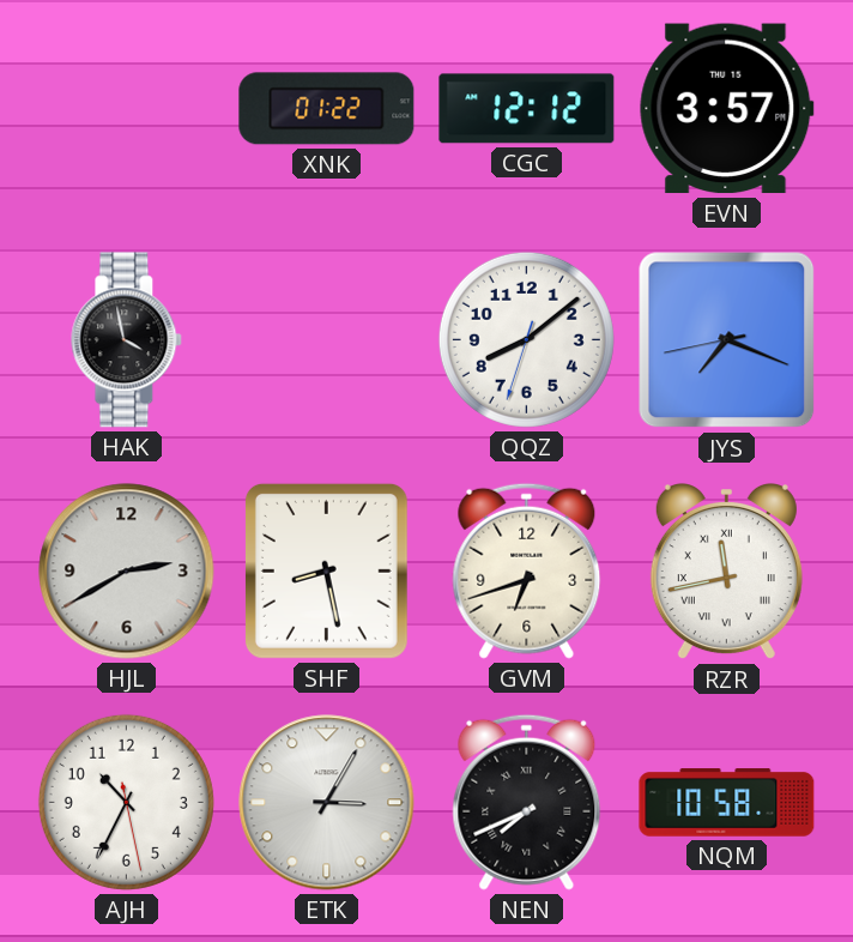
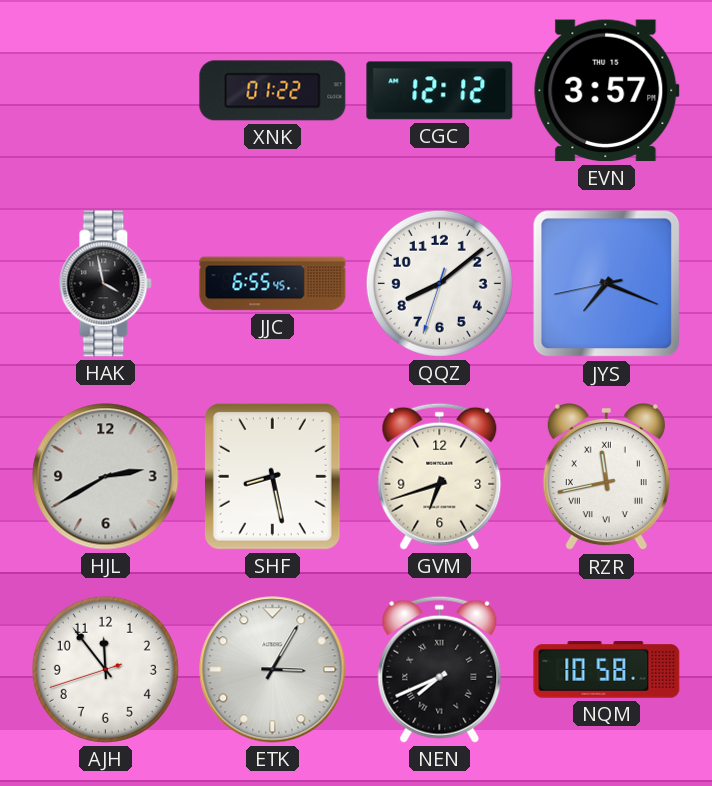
JJC: none -> 6:55 (273, 284)
AJH: 10:34 -> 11:53 (105, 669)
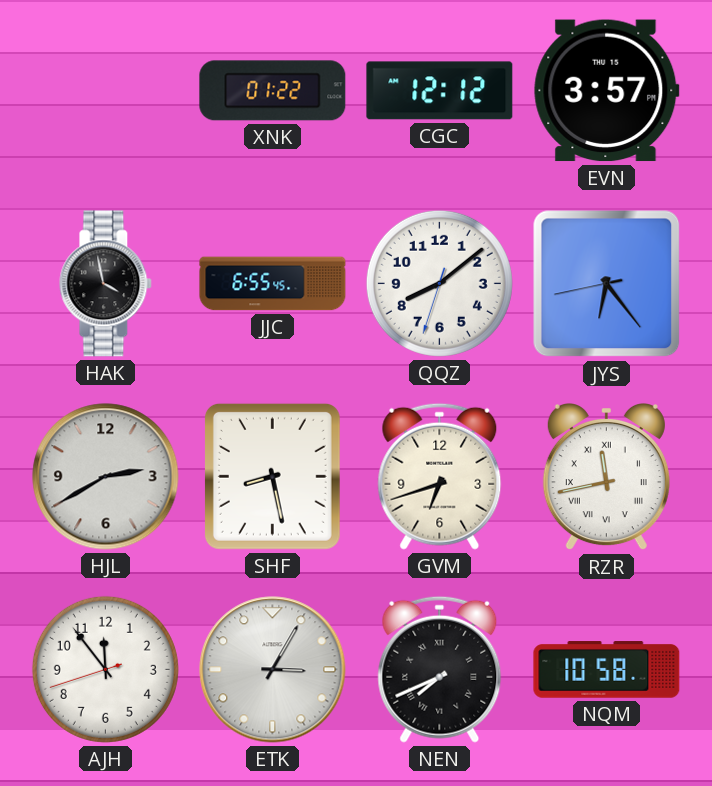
JYS: 7:18 -> 6:23 (607, 284)
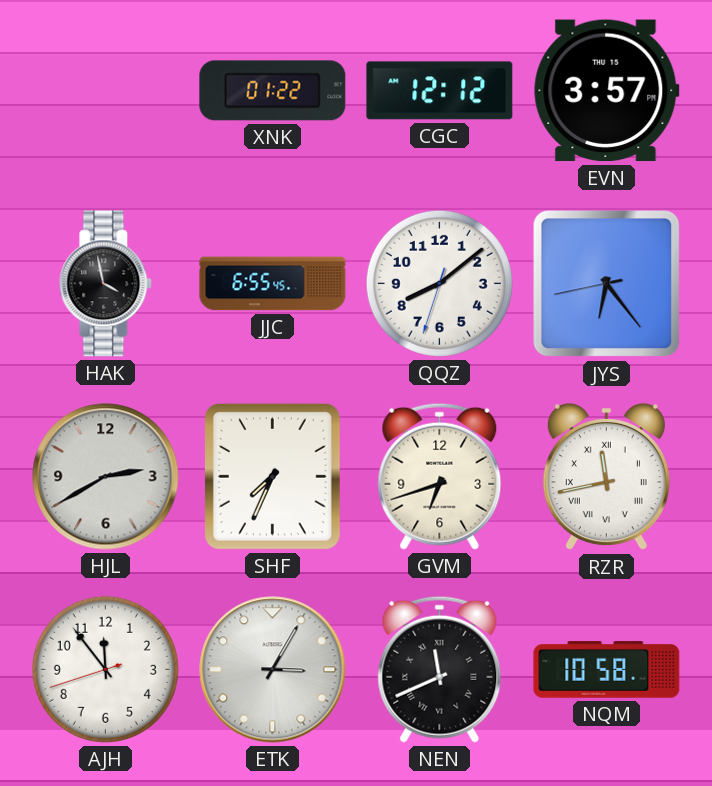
SHF: 8:28 -> 7:34 (272, 476)
NEN: 7:41 -> 11:41 (440, 669)
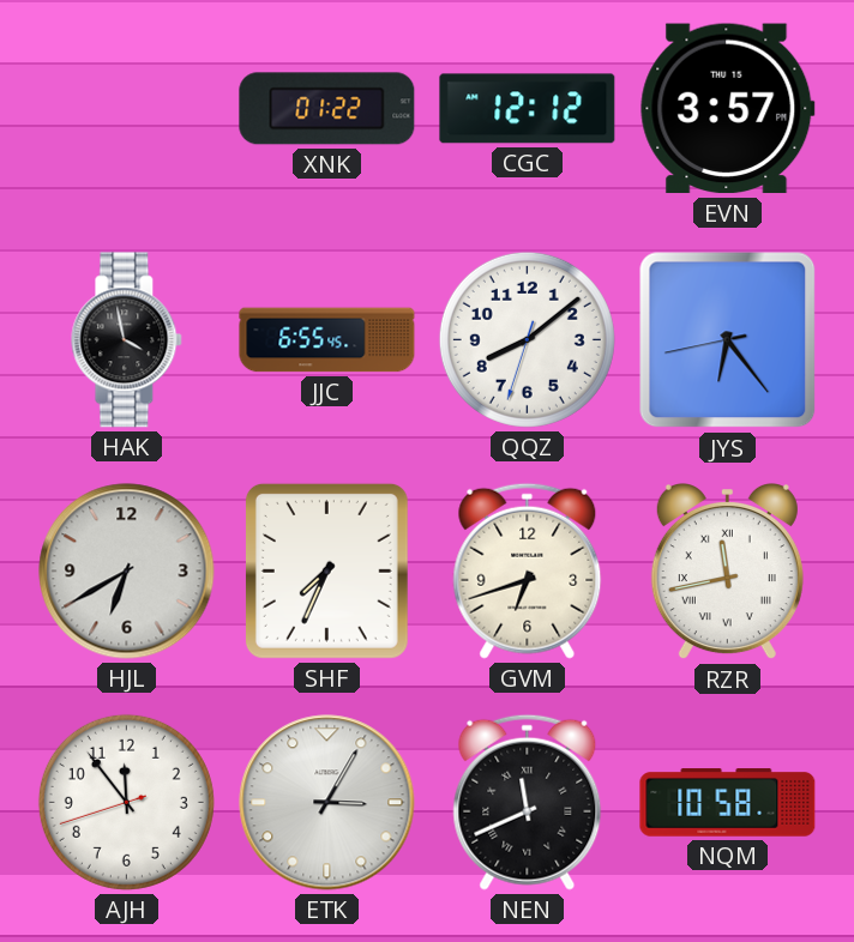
HJL: 2:40 -> 6:40 (127, 572)
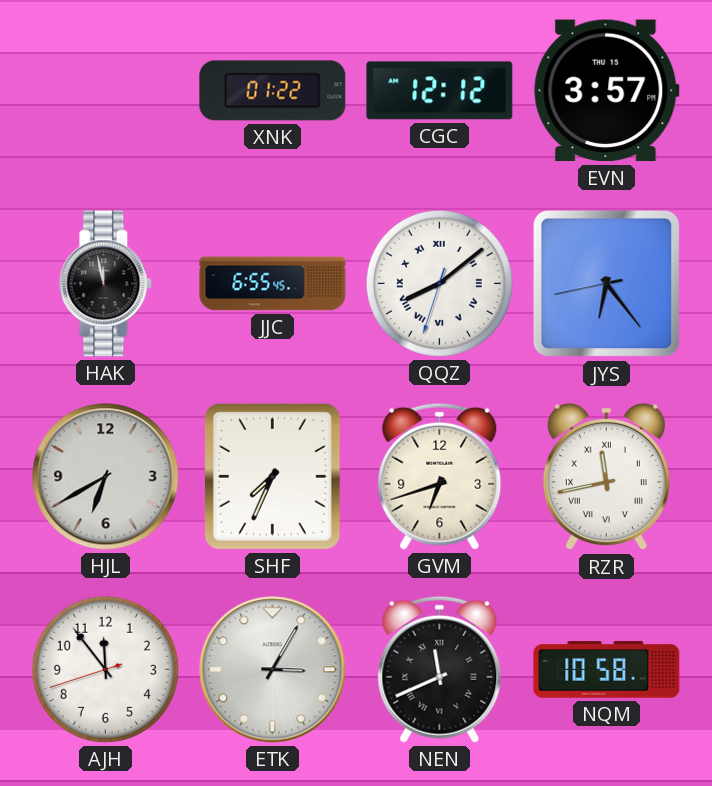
HAK: 3:58 -> 11:58 (106, 284)
QQZ numerals: Arabic -> Roman (439, 283)
